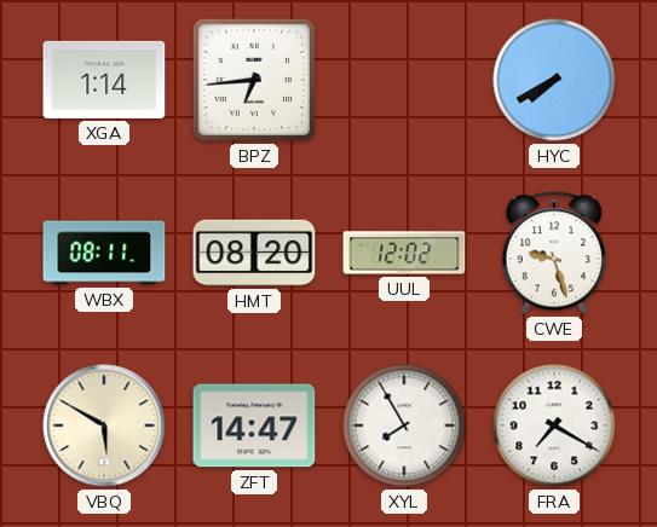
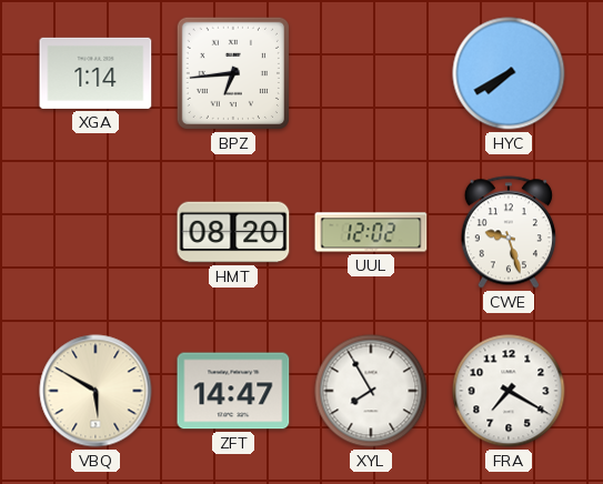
WBX: 08:11 -> none (104, 253)
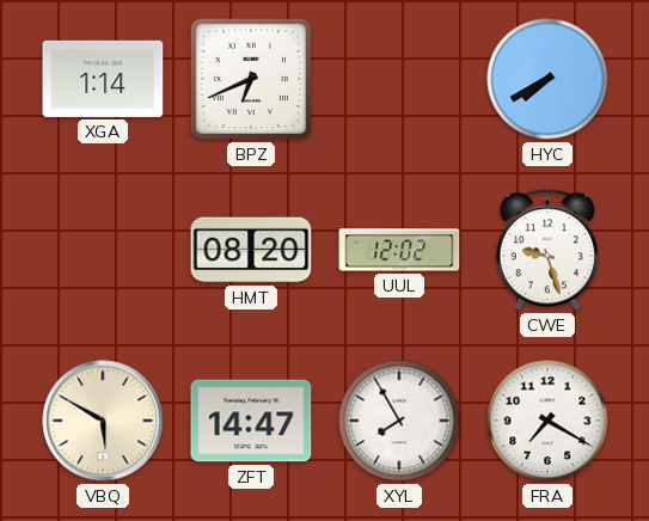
BPZ: 6:44 -> 6:41 (251, 79)
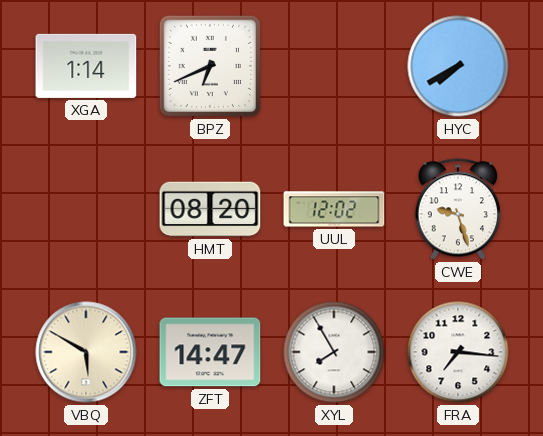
FRA: 7:20 -> 7:16 (458, 352)
